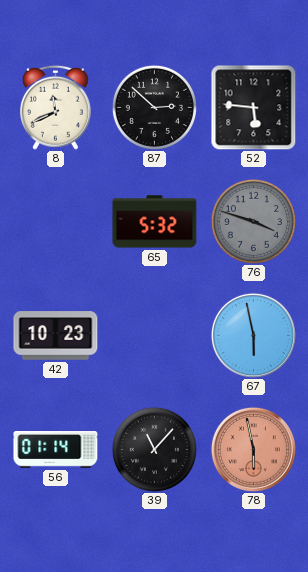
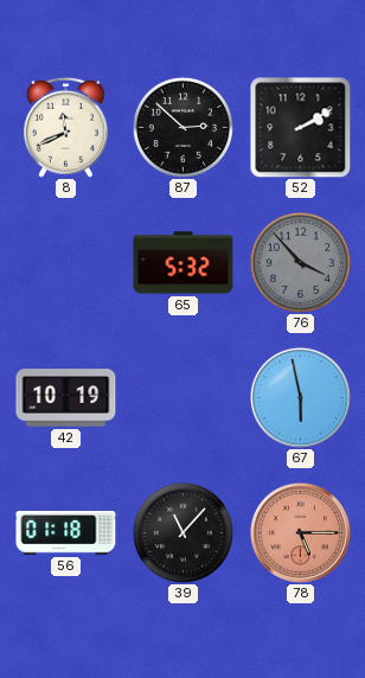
52: 5:46 -> 2:10 (301, 128)
76: 3:48 -> 3:53 (300, 262)
42: 10:23 -> 10:19 (66, 398)
56: 01:14 -> 01:18 (66, 533)
78: 5:58 -> 5:15 (300, 532)
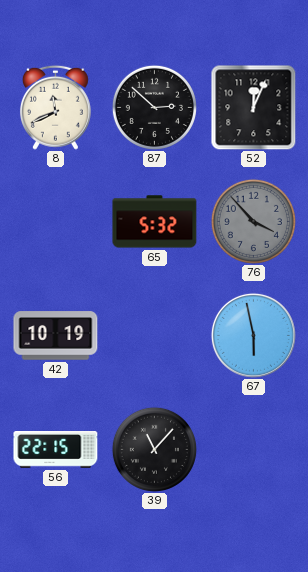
52: 2:10 -> 12:04 (254, 108)
56: 01:18 -> 22:15 (56, 450)
78: 5:15 -> none (300, 532)
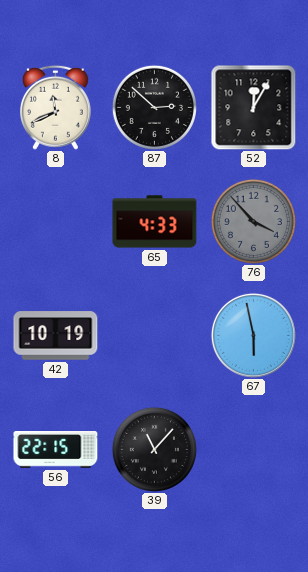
52: 12:04 -> 12:05 (254, 108)
65: 5:32 -> 4:33 (155, 222)
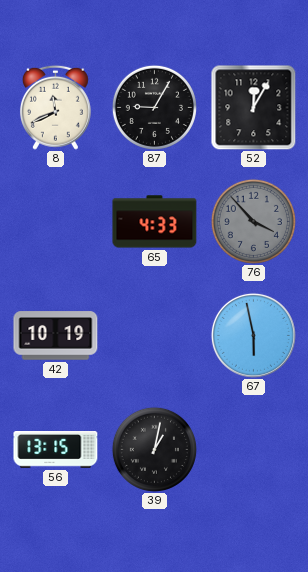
87: 2:52 -> 9:05 (154, 107)
56: 22:15 -> 13:15 (56, 450)
39: 11:07 -> 1:02 (154, 449)
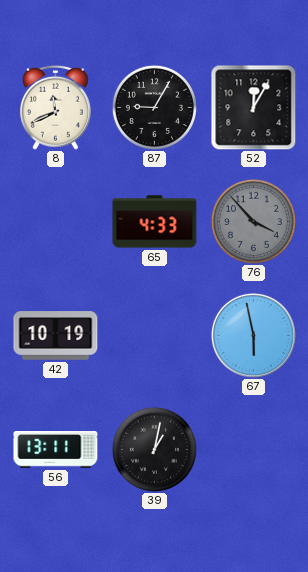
56: 13:15 -> 13:11 (56, 450)
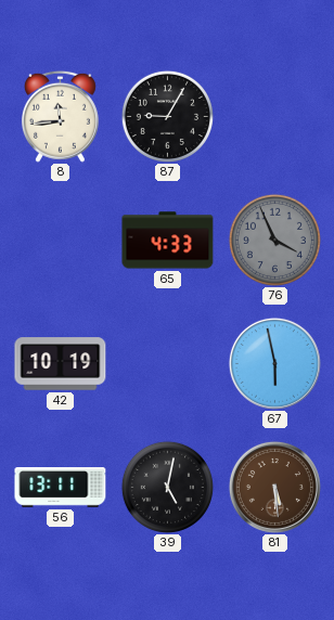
8: 11:41 -> 11:44 (60, 116)
52: 12:05 -> none (254, 108)
76: 3:53 -> 3:56 (274, 240)
39: 1:02 -> 5:02 (167, 487)
81: none -> 5:29 (274, 487)
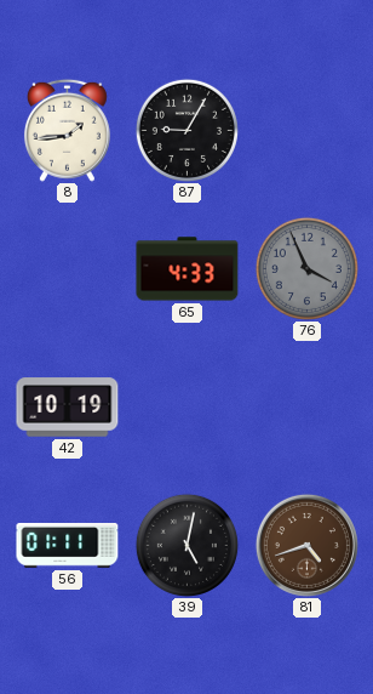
8: 11:44 -> 1:44 (67, 130)
67: 5:58 -> none (274, 363)
56: 13:11 -> 01:11 (68, 546)
81: 5:29 -> 4:42 (306, 545)
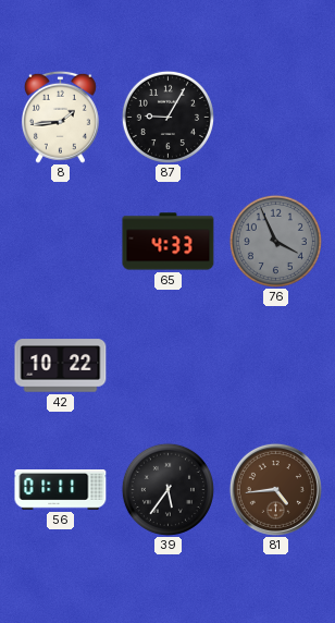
42: 10:19 -> 10:22 (61, 366)
39: 5:02 -> 5:36 (167, 489)
81: 4:42 -> 4:44 (275, 489)
